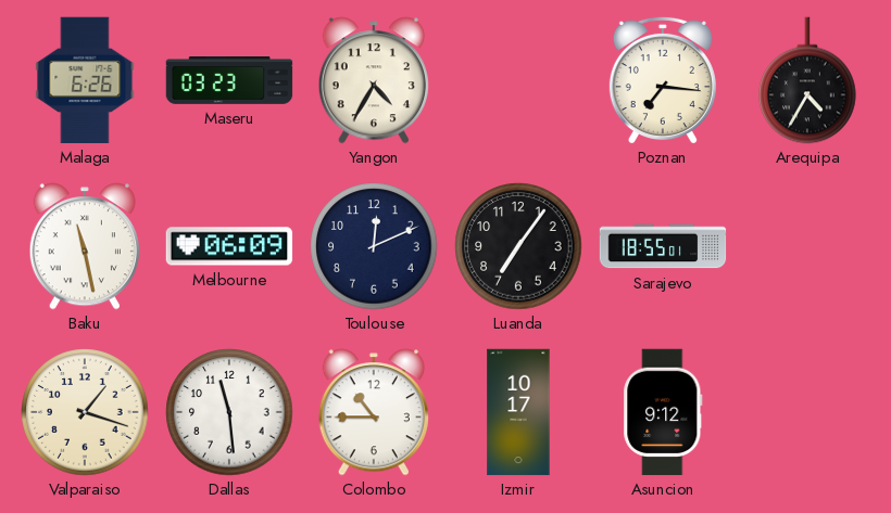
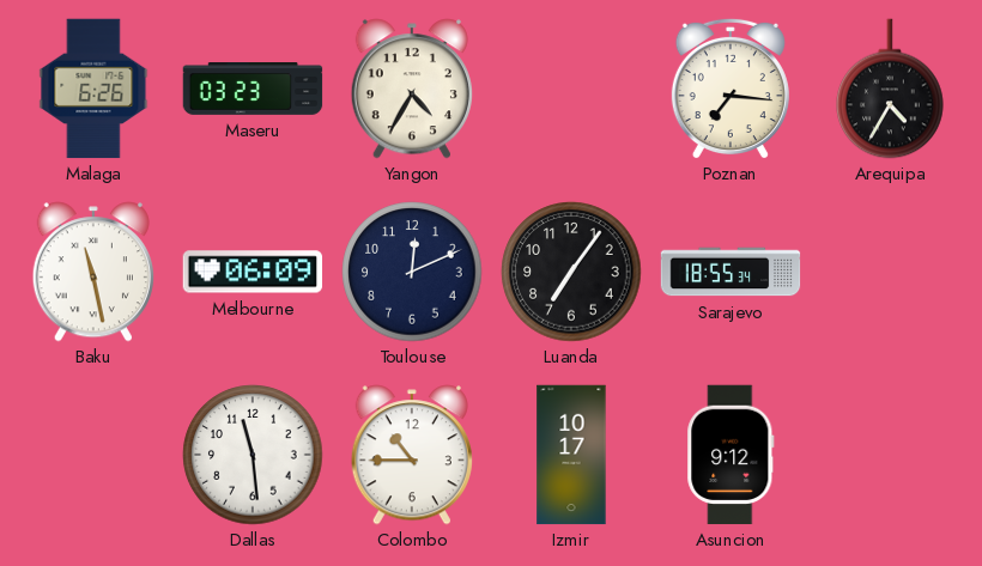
Sarajevo: 18:55:01 -> 18:55:34 (731, 272)
Valparaiso: 1:18 -> none (85, 412)
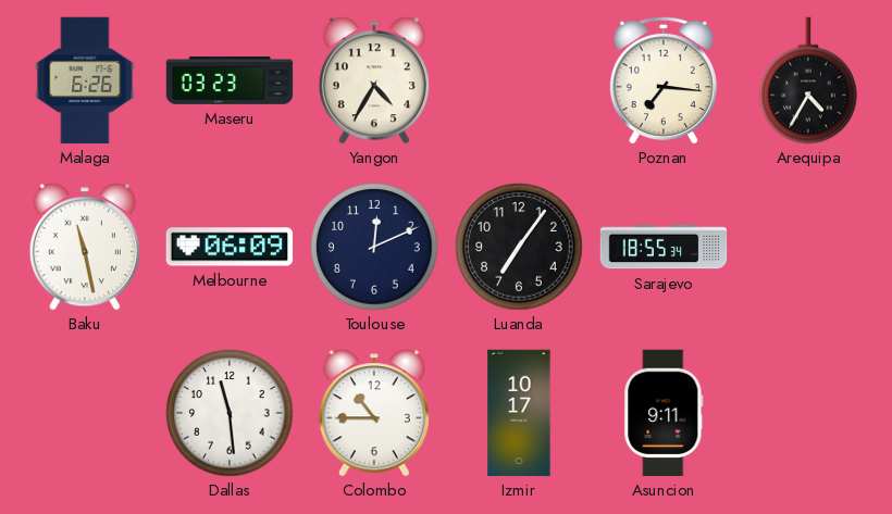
Asuncion: 9:12 -> 9:11 (664, 413)
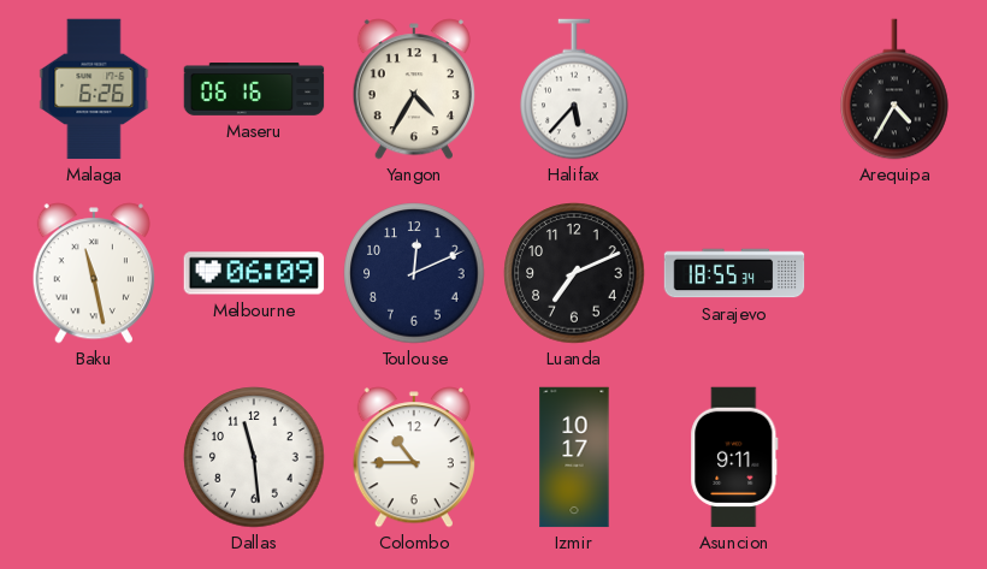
Maseru: 03:23 -> 06:16 (254, 90)
Halifax: none -> 5:37 (574, 89)
Poznan: 7:16 -> none (664, 80)
Luanda: 7:06 -> 7:11 (574, 273)
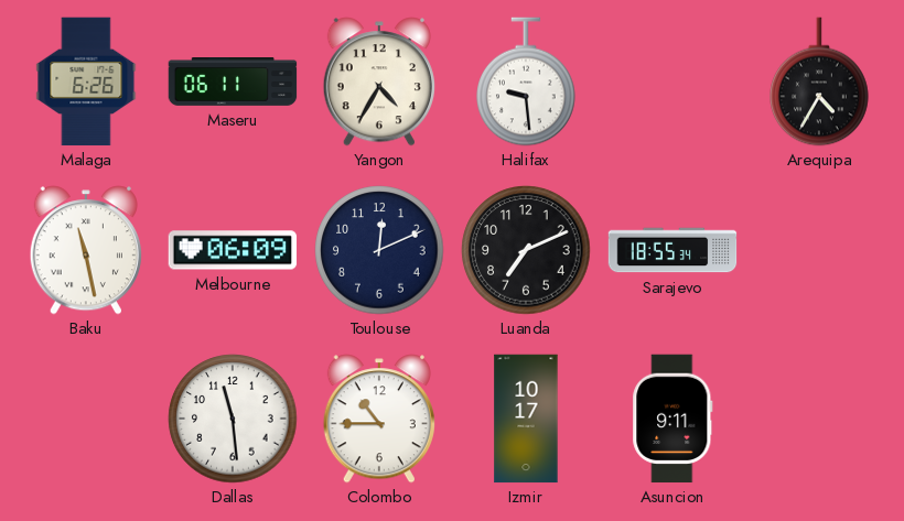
Maseru: 06:16 -> 06:11 (233, 83)
Halifax: 5:37 -> 9:29 (526, 82)
